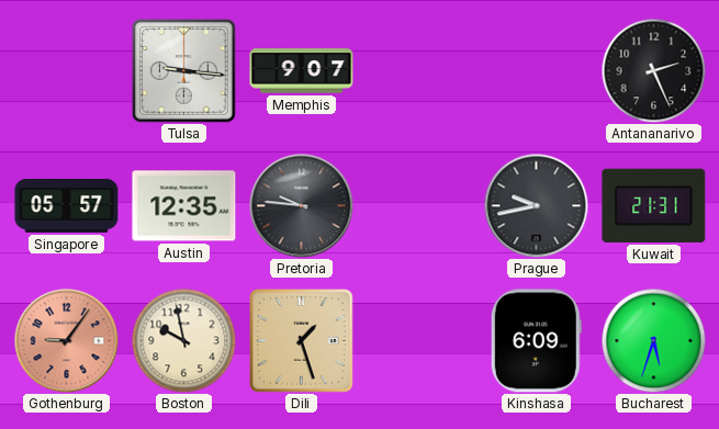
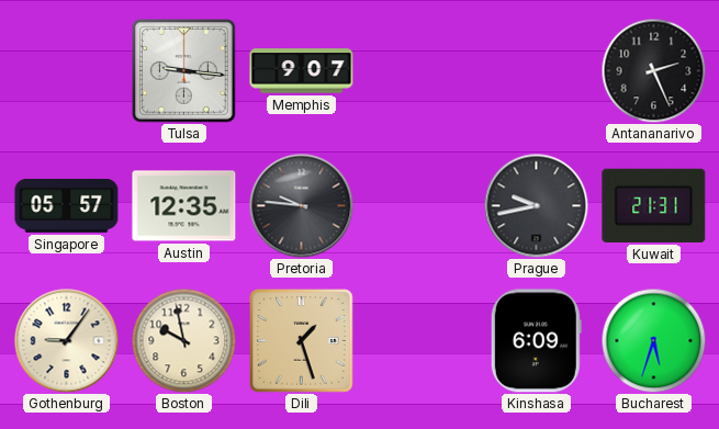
Gothenburg dial: salmon -> cream (66, 340)
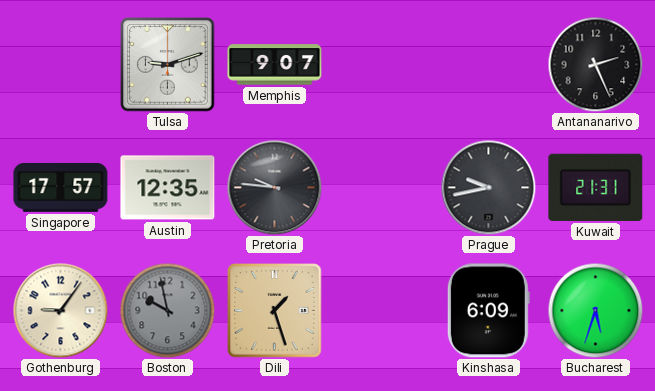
Tulsa: 9:16 -> 9:12 (168, 65)
Singapore: 05:57 -> 17:57 (61, 187)
Boston dial: cream -> grey (167, 310)
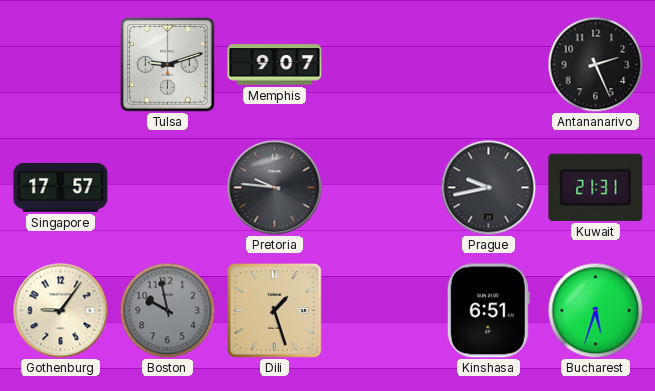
Austin: 12:35 -> none (168, 188)
Kinshasa: 6:09 -> 6:51 (488, 311)
